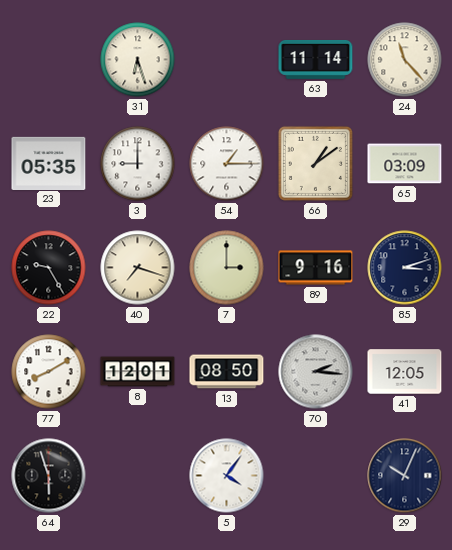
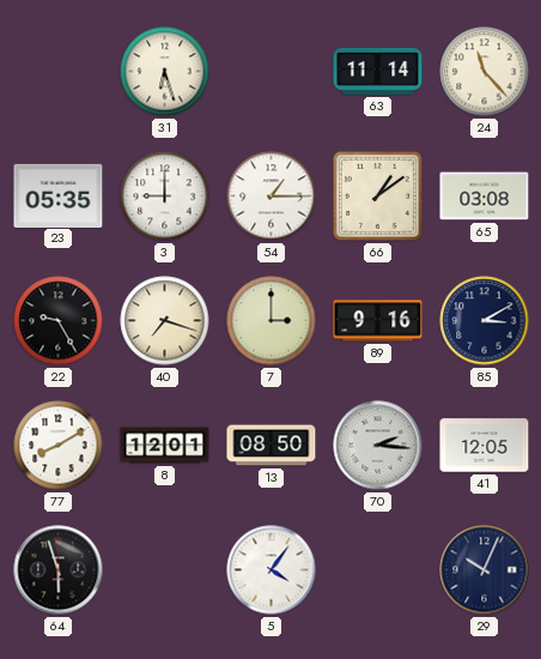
65: 03:09 -> 03:08 (485, 197)
85: 3:12 -> 3:10 (485, 321)
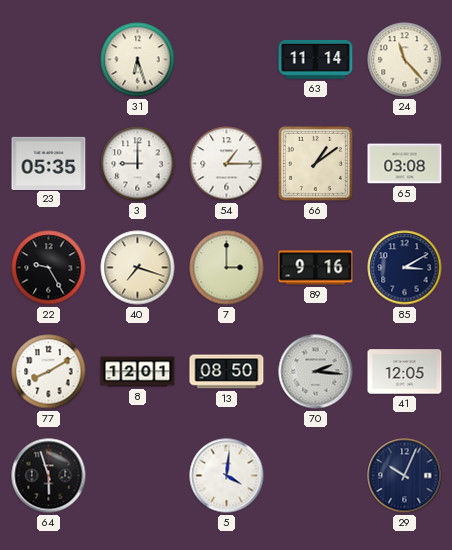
5: 4:06 -> 4:01 (227, 476)
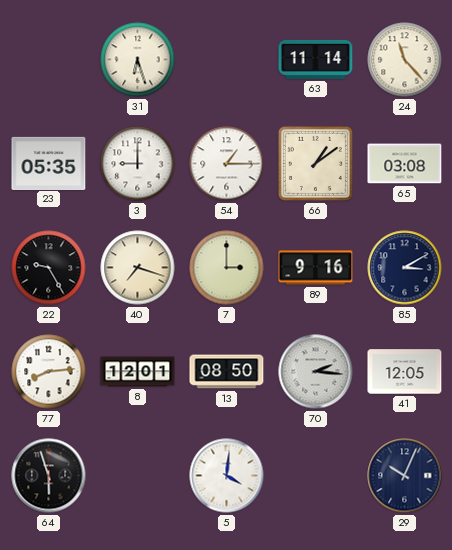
77: 8:10 -> 8:14 (49, 372)
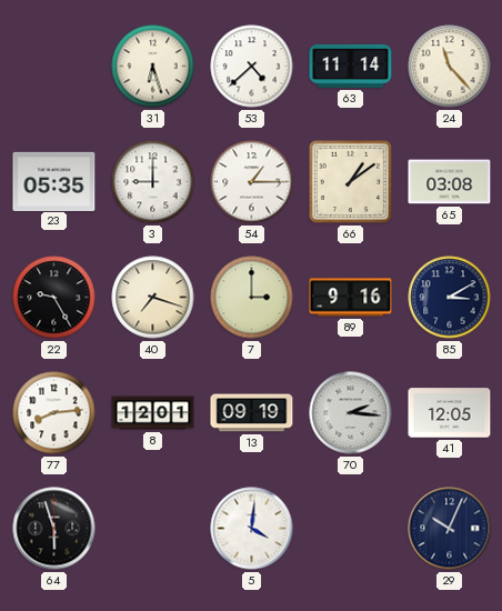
53: none -> 4:38 (252, 67)
13: 08:50 -> 09:19 (252, 413)
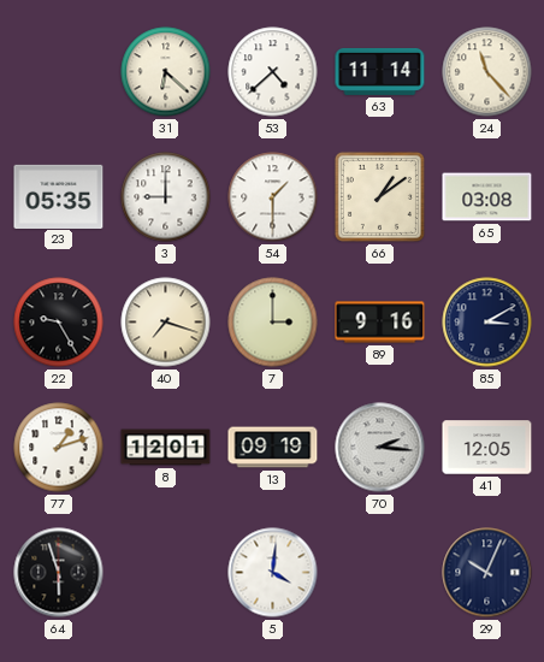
31: 6:27 -> 6:22 (166, 72)
54: 1:15 -> 1:30 (273, 197)
77: 8:14 -> 1:12 (59, 448)
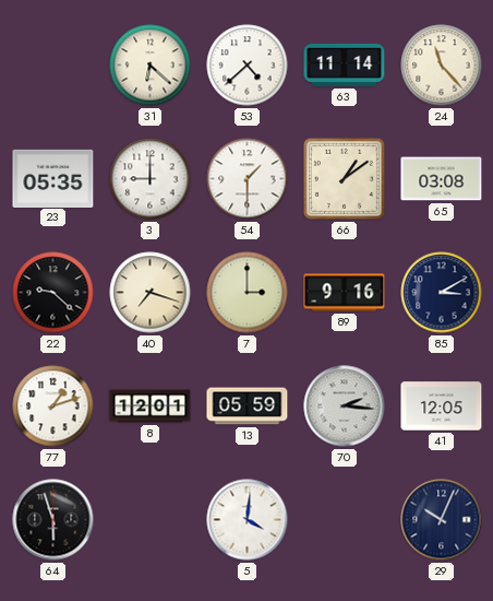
22: 9:25 -> 9:22 (53, 293)
13: 09:19 -> 05:59 (248, 406)
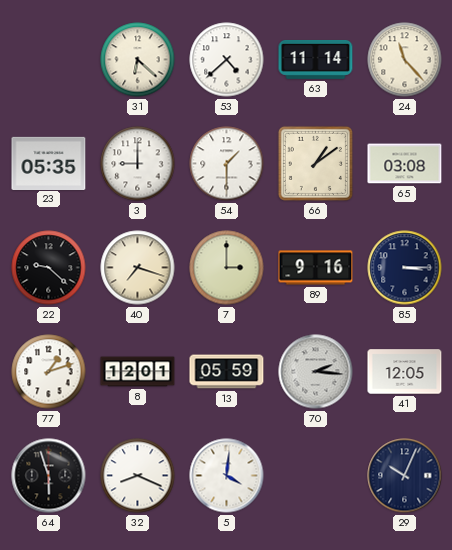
85: 3:10 -> 3:15 (405, 268)
32: none -> 8:19 (138, 476)
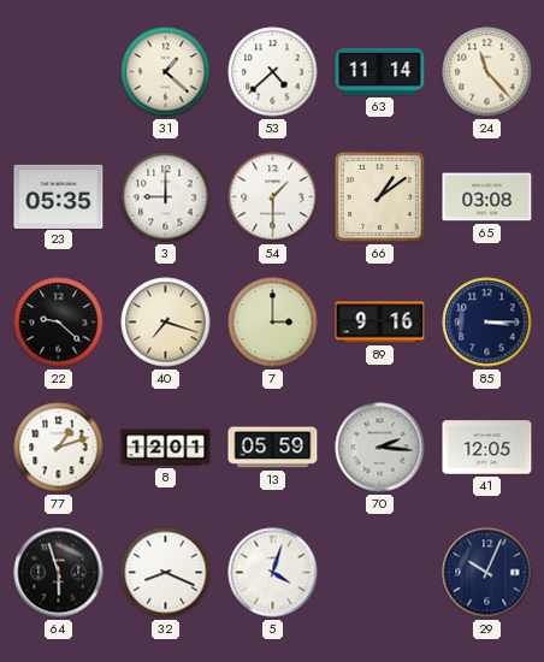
31: 6:22 -> 1:22 (166, 72)
5: 4:01 -> 4:03 (273, 573)
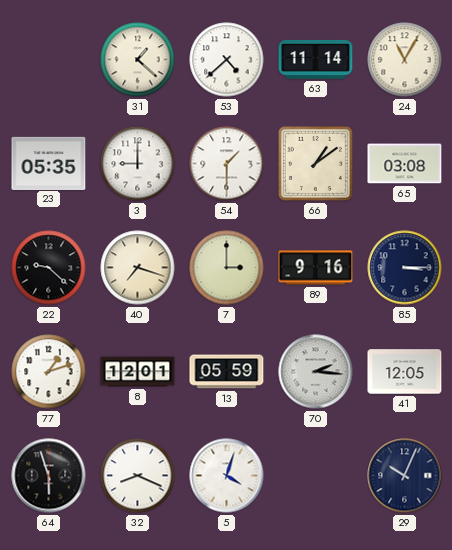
24: 11:23 -> 11:05 (405, 60)
